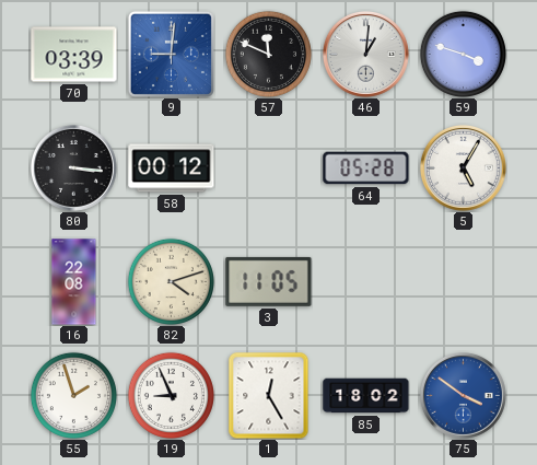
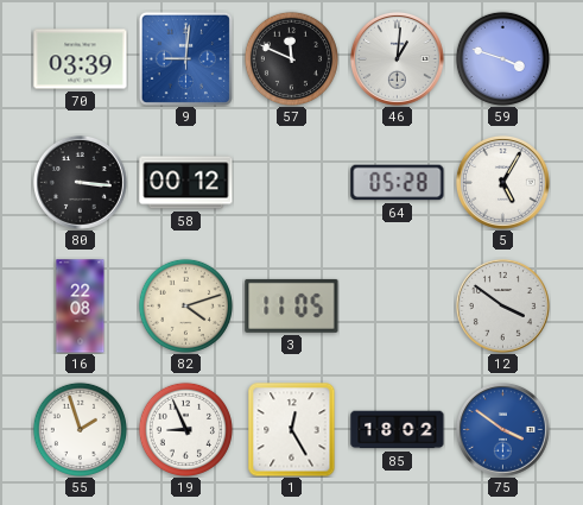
12: none -> 3:51 (502, 305)
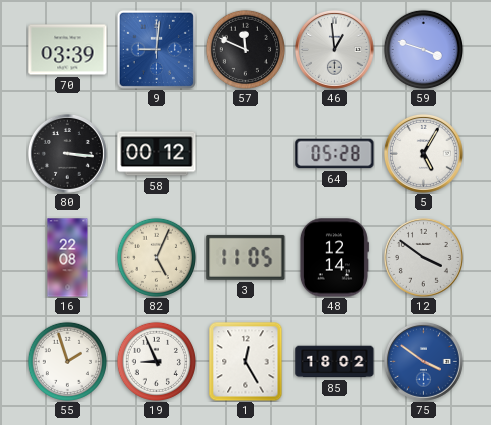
46: 1:01 -> 12:59 (334, 49)
82: 4:12 -> 5:04 (156, 257)
48: none -> 12:14 (334, 258)
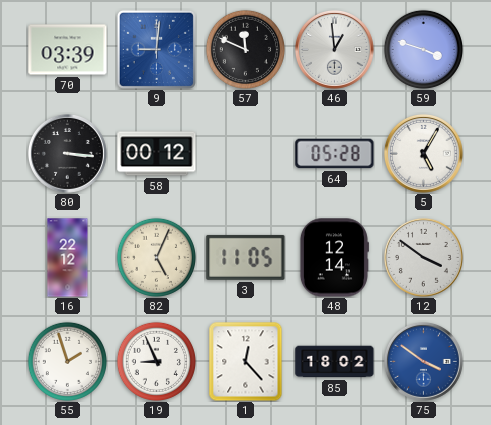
16: 22:08 -> 22:12 (68, 258)
1: 12:25 -> 12:23 (246, 362)
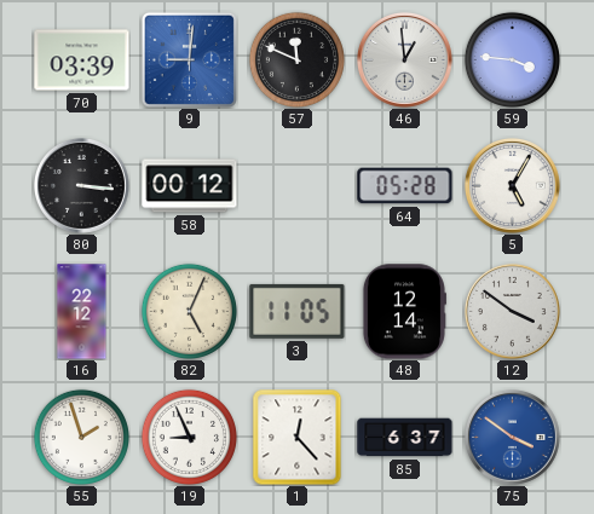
59: 3:48 -> 3:46 (512, 59)
85: 18:02 -> 6:37 (405, 438)
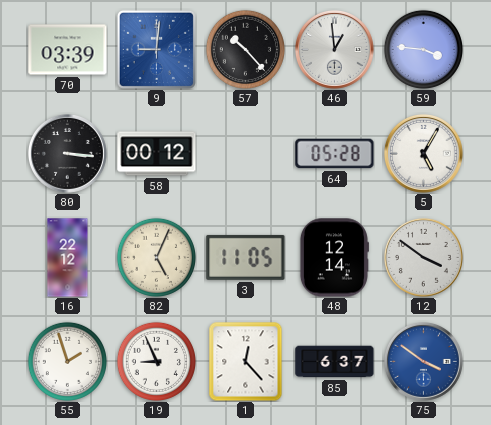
57: 11:49 -> 10:23 (245, 49)
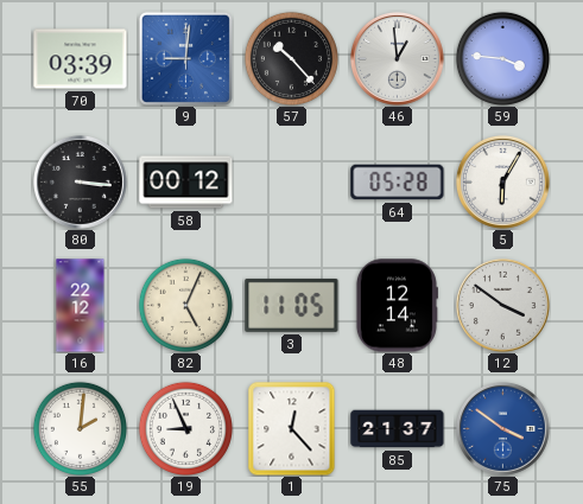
5: 5:05 -> 6:05 (502, 181)
55: 1:57 -> 2:01 (80, 428)
85: 6:37 -> 21:37 (398, 429)
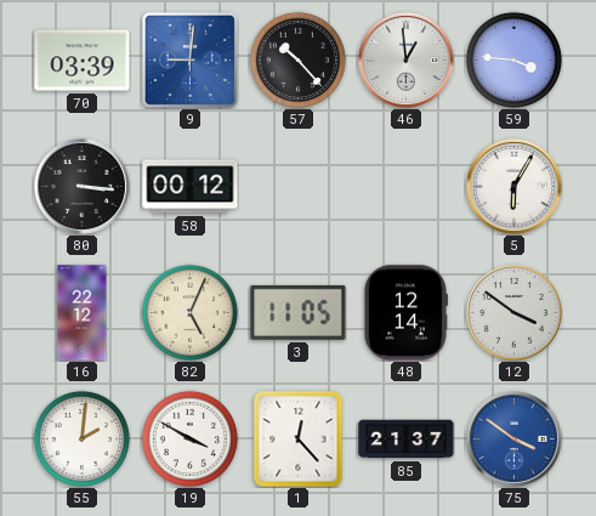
64: 05:28 -> none (398, 183)
19: 8:56 -> 3:50 (189, 438)
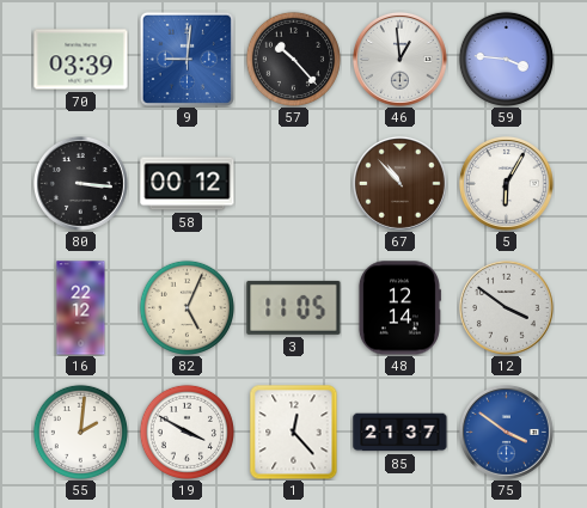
67: none -> 10:53 (399, 183)
